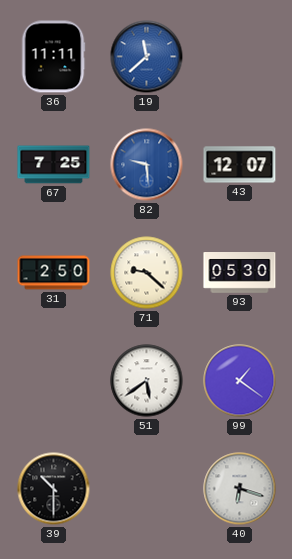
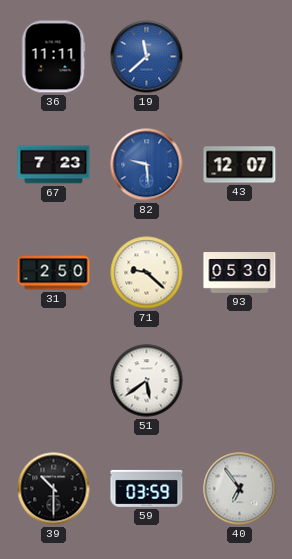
67: 7:25 -> 7:23 (54, 165)
99: 1:21 -> none (240, 381)
59: none -> 03:59 (147, 488)
40: 6:18 -> 6:54 (240, 489)
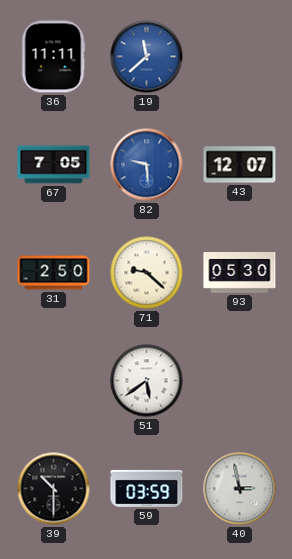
67: 7:23 -> 7:05 (54, 165)
40: 6:54 -> 2:58 (240, 489)
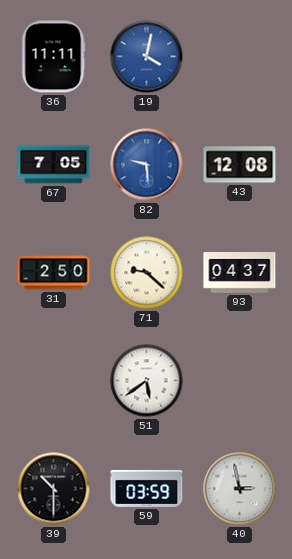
19: 11:38 -> 4:02 (147, 57)
43: 12:07 -> 12:08 (240, 165)
93: 05:30 -> 04:37 (240, 273)
